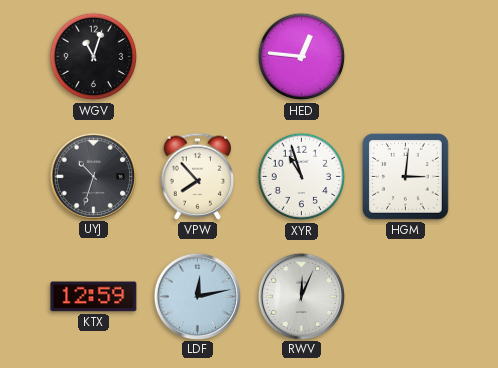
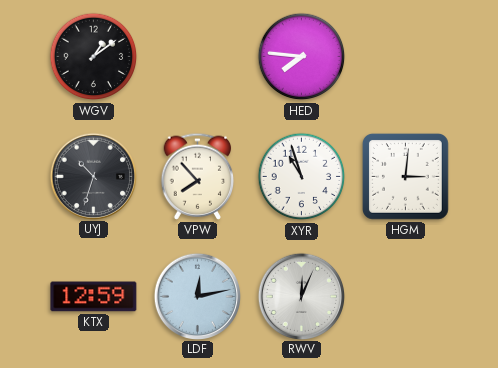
WGV: 11:03 -> 1:09 (94, 57)
HED: 12:46 -> 7:46 (302, 57)
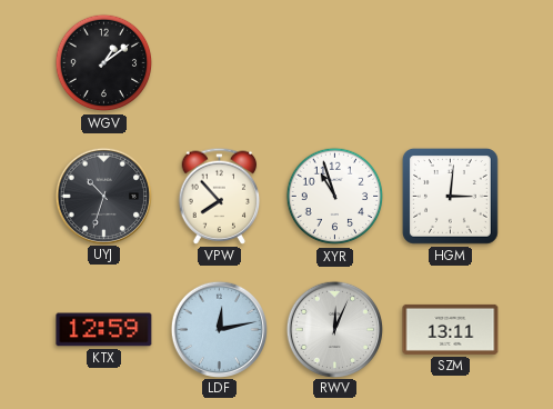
HED: 7:46 -> none (302, 57)
SZM: none -> 13:11 (451, 329)
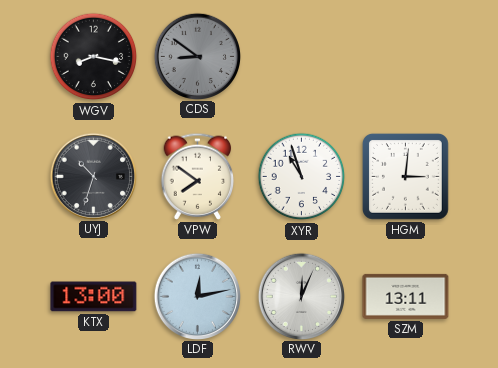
WGV: 1:09 -> 8:17 (94, 57)
CDS: none -> 8:51 (197, 56)
VPW: 7:53 -> 7:51 (198, 176)
KTX: 12:59 -> 13:00 (94, 297)
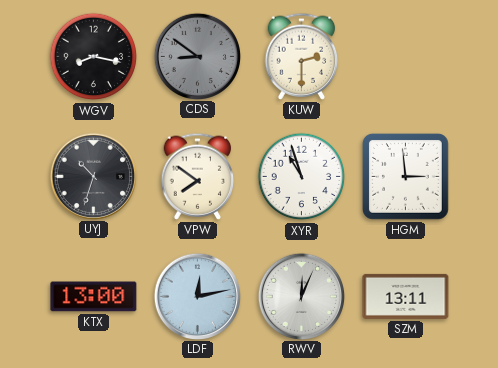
KUW: none -> 2:30 (302, 56)
HGM: 3:01 -> 2:59 (405, 176)
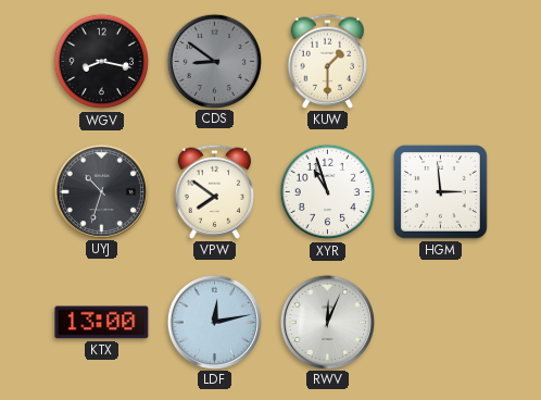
KUW: 2:30 -> 1:30 (328, 61)
SZM: 13:11 -> none (406, 296)
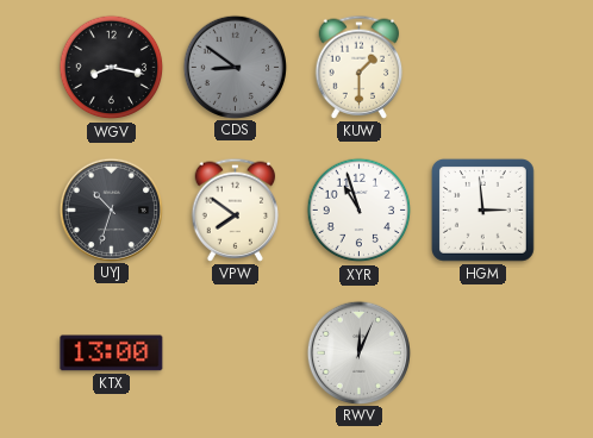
LDF: 12:13 -> none (214, 322)
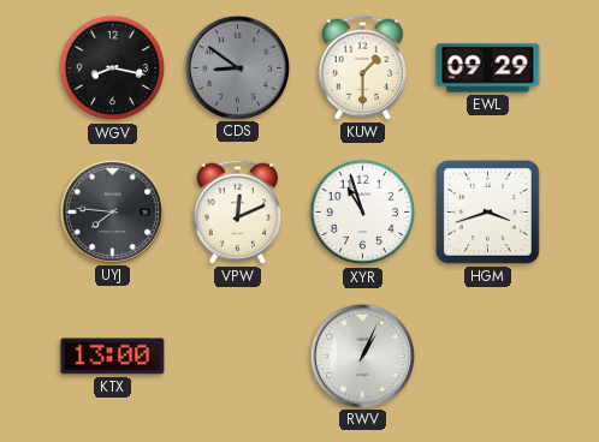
EWL: none -> 09:29 (488, 68)
UYJ: 10:33 -> 7:46 (112, 211)
VPW: 7:51 -> 12:11 (238, 211)
HGM: 2:59 -> 3:42 (487, 211)
RWV: 12:04 -> 1:04 (362, 356)
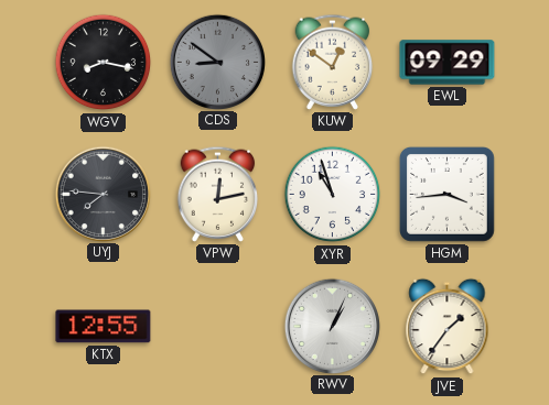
KUW: 1:30 -> 12:51 (333, 62)
VPW: 12:11 -> 12:13 (218, 194)
HGM: 3:42 -> 3:44 (446, 194)
KTX: 13:00 -> 12:55 (104, 327)
JVE: none -> 1:36 (448, 327)
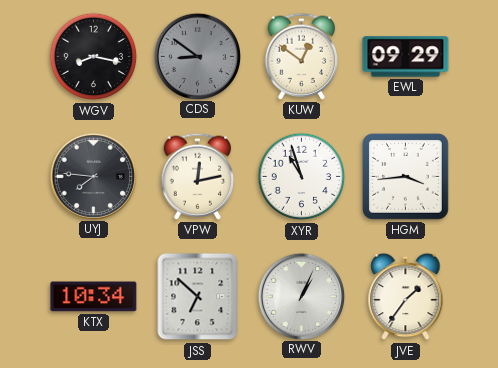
KTX: 12:55 -> 10:34 (94, 297)
JSS: none -> 6:52 (198, 297)
